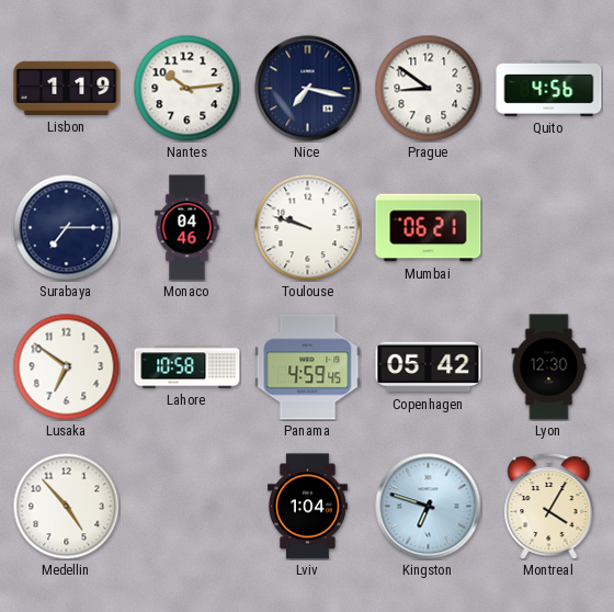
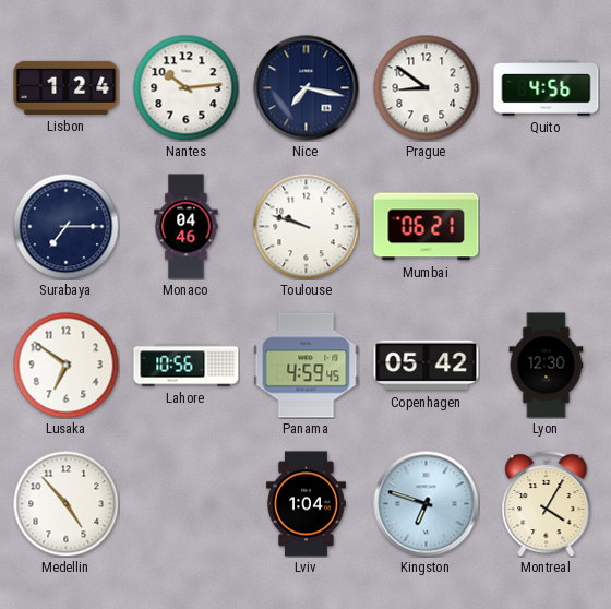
Lisbon: 1:19 -> 1:24 (67, 87)
Lahore: 10:58 -> 10:56 (187, 366)
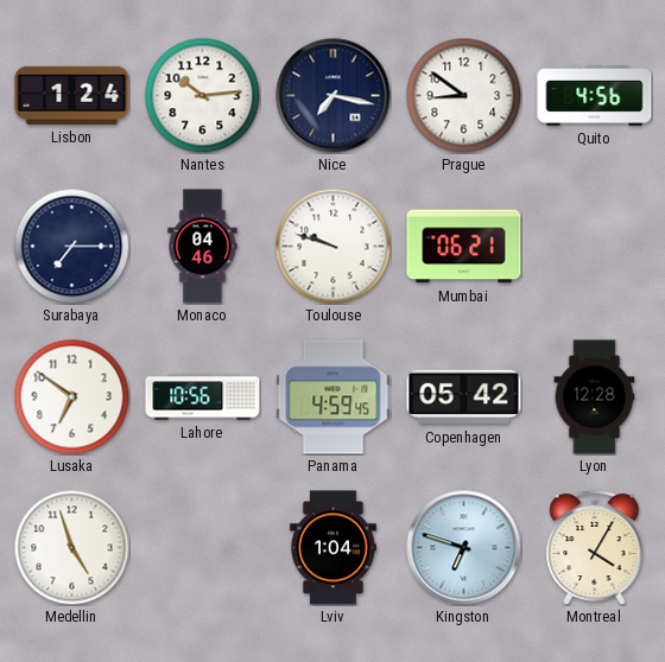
Lyon: 12:30 -> 12:28 (595, 397)
Medellin: 4:53 -> 4:57 (71, 547)
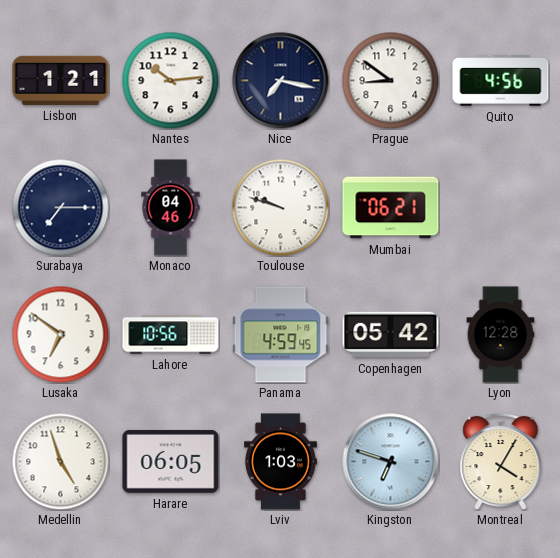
Lisbon: 1:24 -> 1:21 (61, 80)
Harare: none -> 06:05 (171, 462)
Lviv: 1:04 -> 1:03 (280, 462)
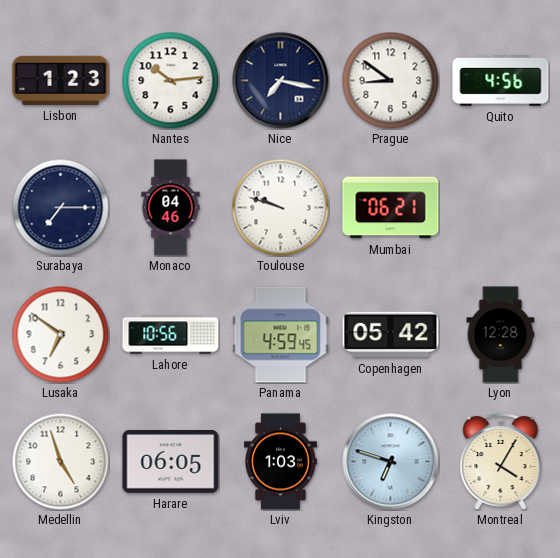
Lisbon: 1:21 -> 1:23 (61, 80)
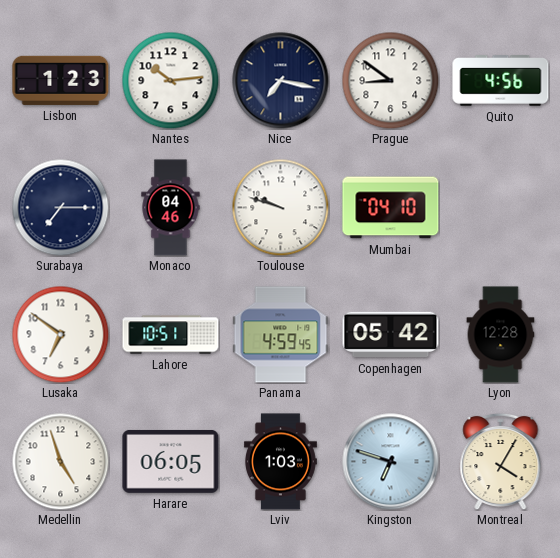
Mumbai: 06:21 -> 04:10 (391, 208)
Lahore: 10:56 -> 10:51 (171, 335)
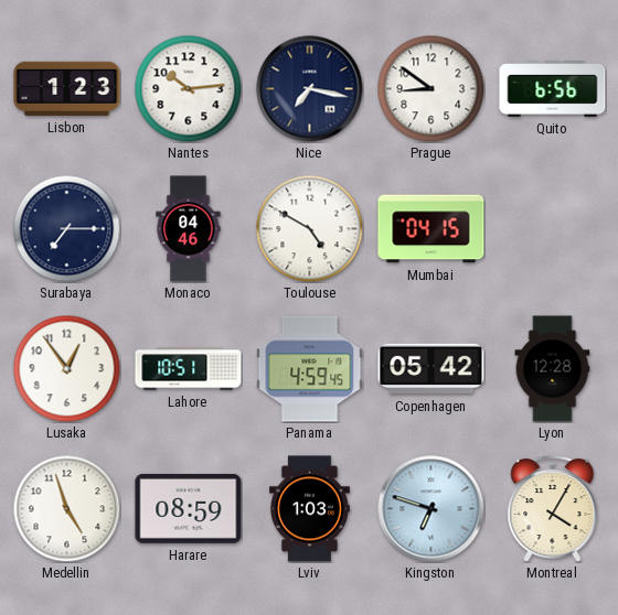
Quito: 4:56 -> 6:56 (553, 89)
Toulouse: 9:48 -> 4:50 (309, 228)
Mumbai: 04:10 -> 04:15 (431, 229)
Lusaka: 6:51 -> 12:54 (66, 368)
Harare: 06:05 -> 08:59 (189, 509)
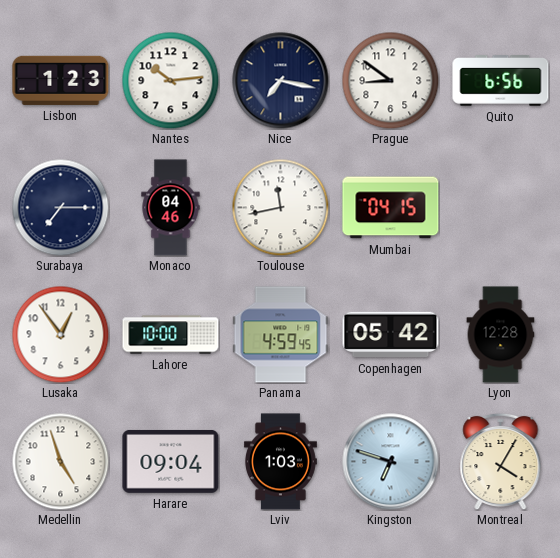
Toulouse: 4:50 -> 11:43 (280, 207)
Lahore: 10:51 -> 10:00 (171, 335)
Harare: 08:59 -> 09:04 (171, 462)
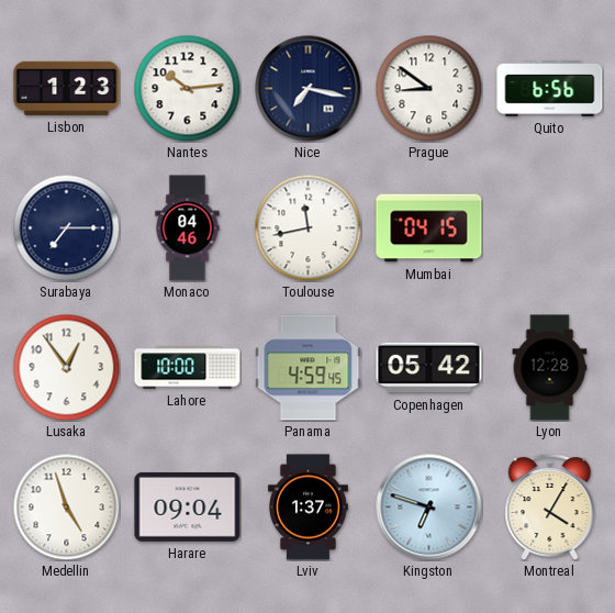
Lviv: 1:03 -> 1:37 (307, 508)
